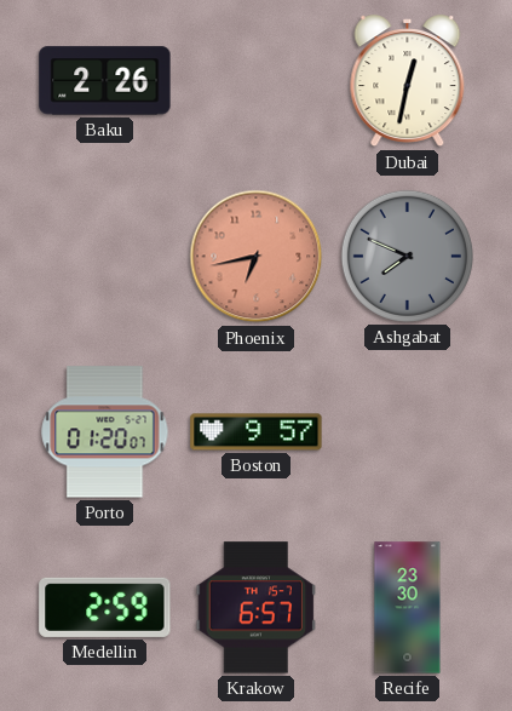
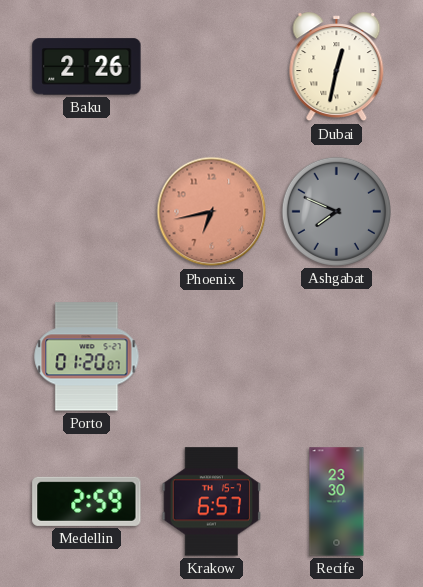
Boston: 9:57 -> none (257, 432)
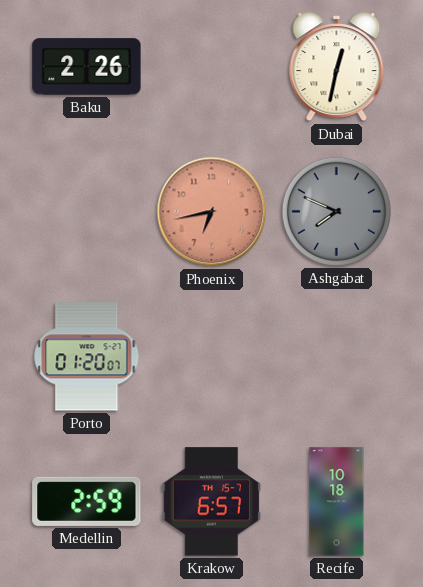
Recife: 23:30 -> 10:18 (337, 502)
